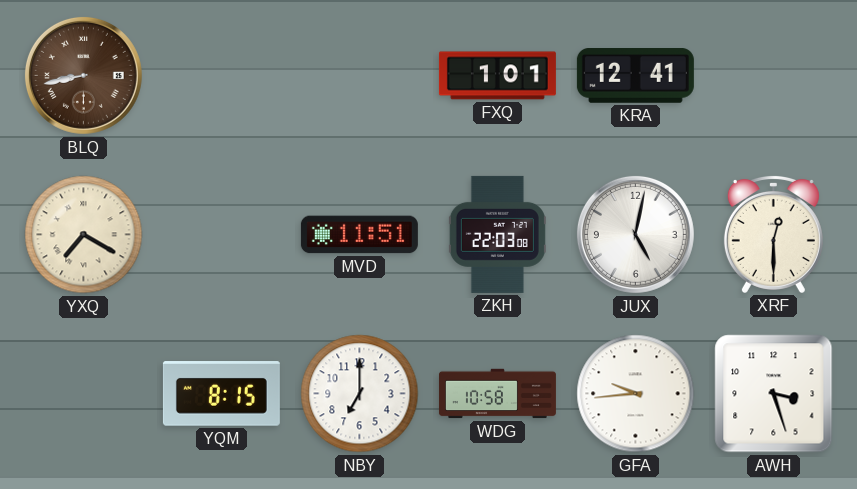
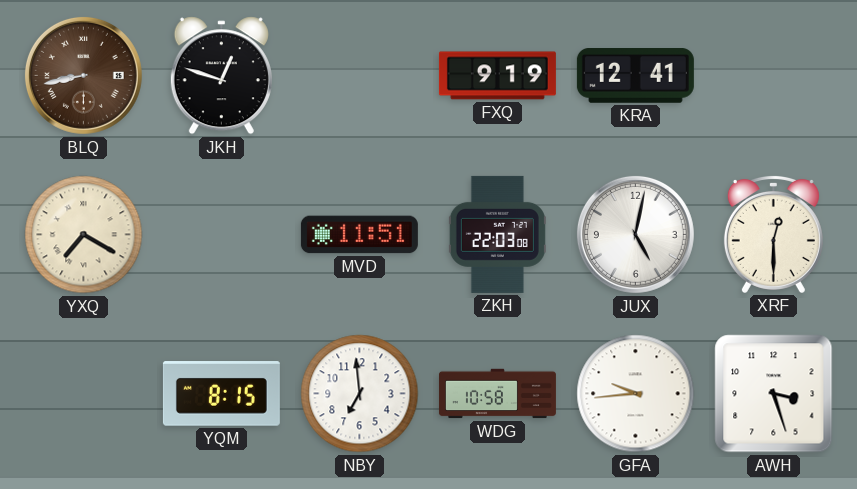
JKH: none -> 12:48 (221, 76)
FXQ: 1:01 -> 9:19 (497, 76)
NBY: 7:00 -> 6:59 (360, 394)
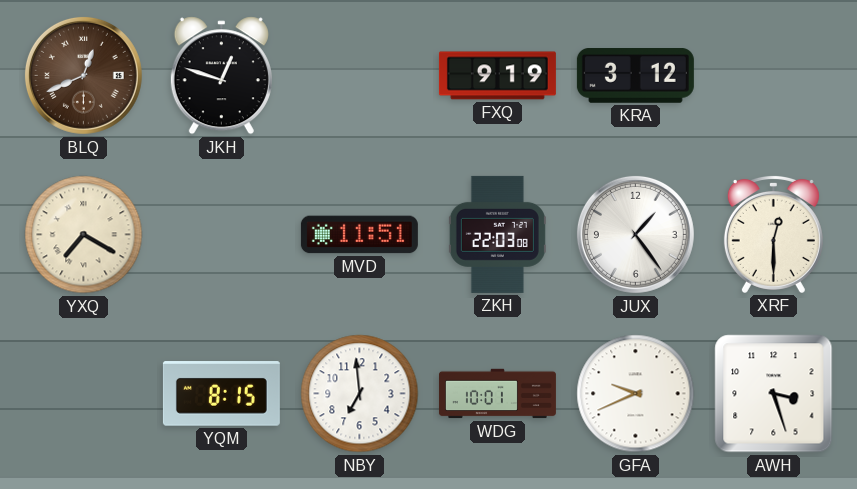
BLQ: 8:43 -> 12:41 (83, 75)
KRA: 12:41 -> 3:12 (635, 76)
JUX: 5:02 -> 1:24 (635, 234)
WDG: 10:58 -> 10:01 (497, 394)
GFA: 9:44 -> 9:41 (636, 394)
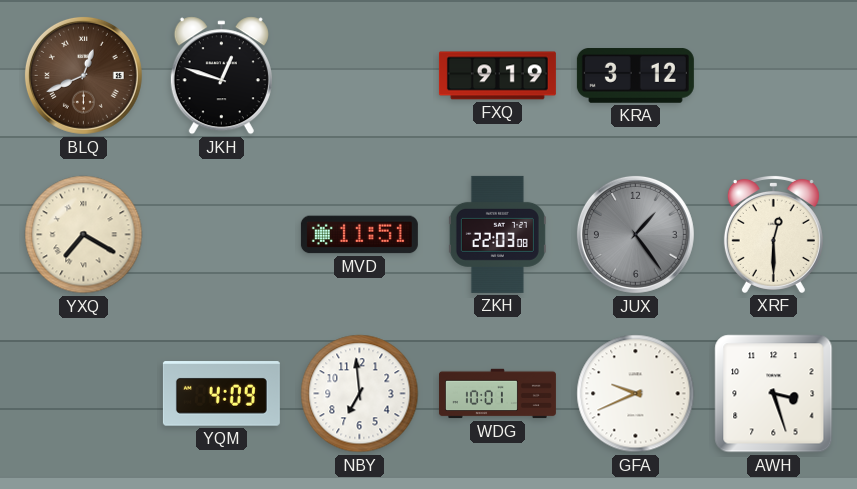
JUX dial: white -> grey (635, 234)
YQM: 8:15 -> 4:09 (221, 394)
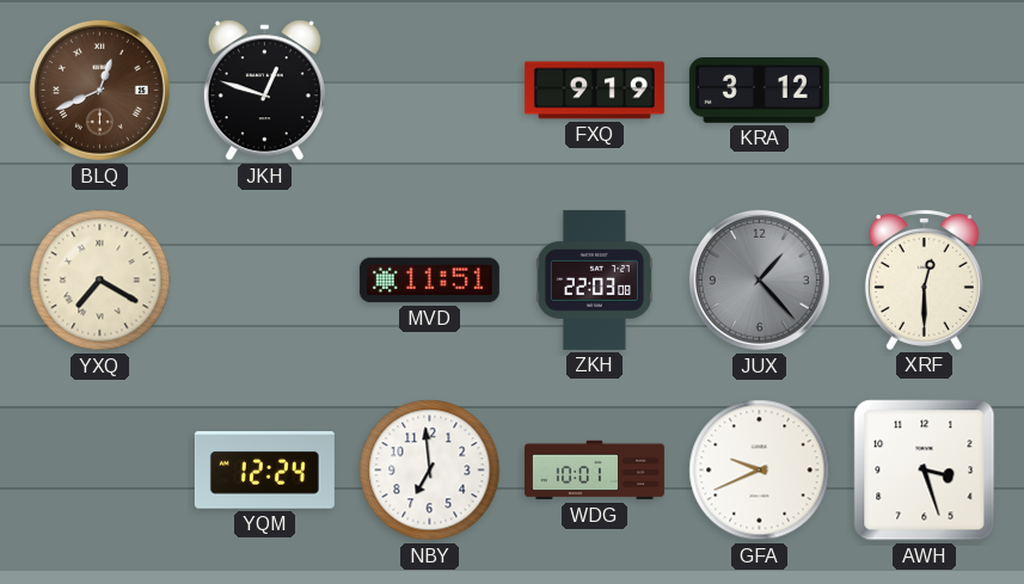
JUX: 1:24 -> 1:23 (759, 279)
YQM: 4:09 -> 12:24 (264, 471)
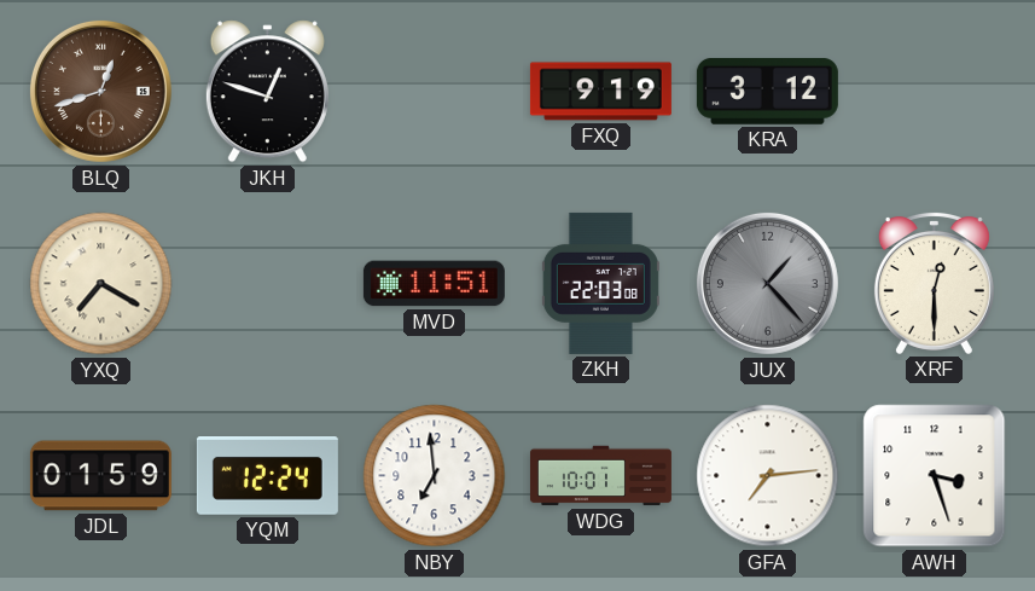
BLQ: 12:41 -> 12:42 (100, 91)
JDL: none -> 01:59 (100, 476)
GFA: 9:41 -> 7:14 (768, 476)
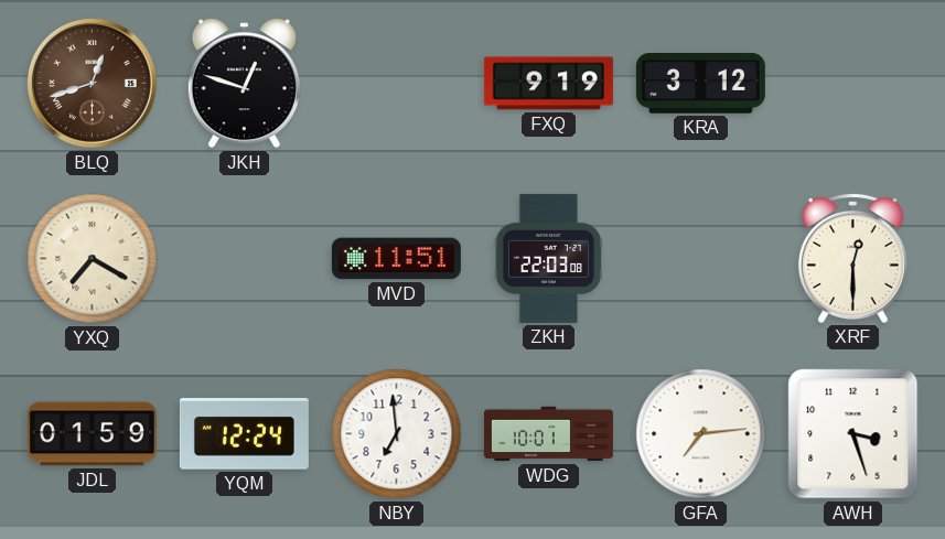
JUX: 1:23 -> none (767, 283)
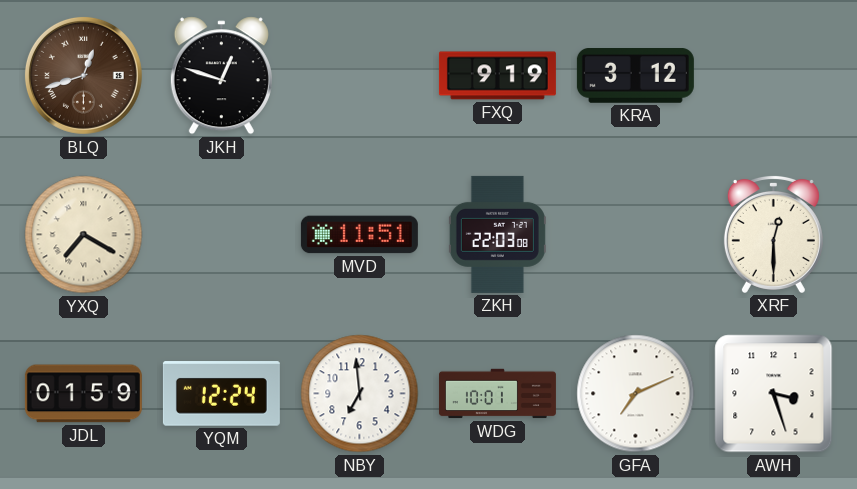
GFA: 7:14 -> 7:11 (636, 394)
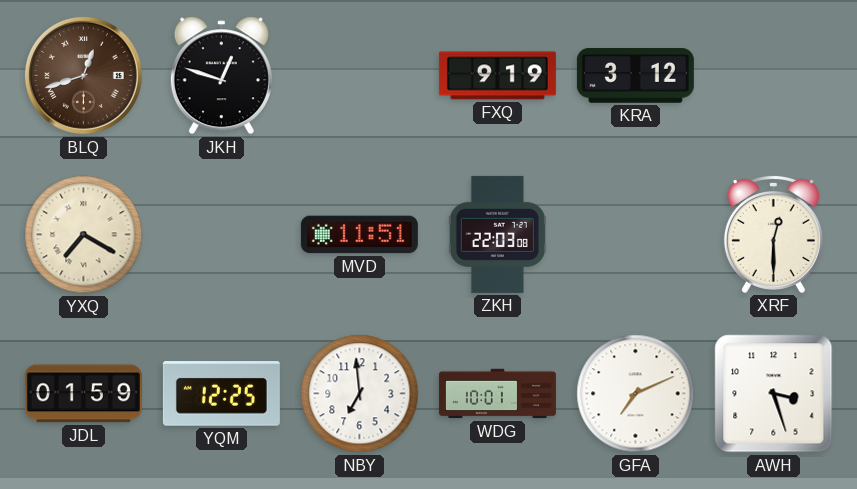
YQM: 12:24 -> 12:25 (221, 394)
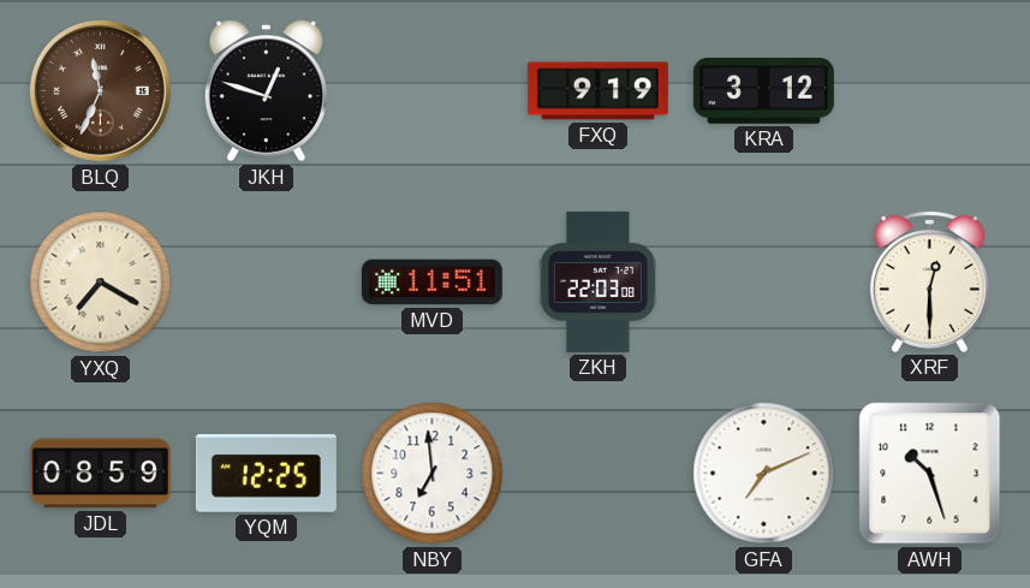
BLQ: 12:42 -> 11:34 (100, 90)
JDL: 01:59 -> 08:59 (100, 474)
WDG: 10:01 -> none (497, 394)
AWH: 3:27 -> 10:27 (930, 474)
